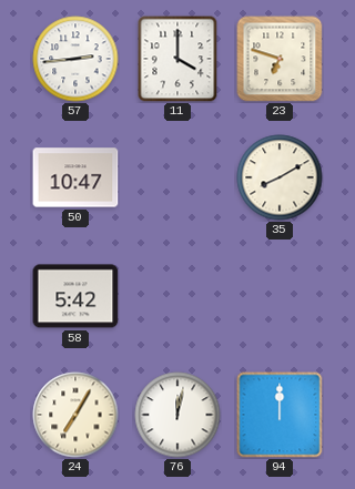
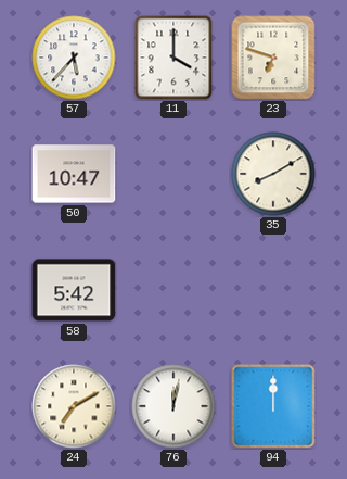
57: 2:44 -> 5:37 (74, 58)
24: 7:05 -> 7:10 (74, 406)
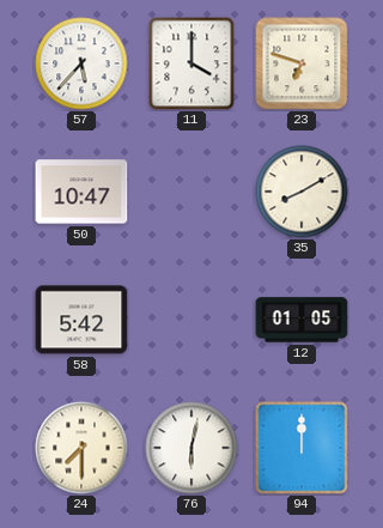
12: none -> 01:05 (302, 320)
24: 7:10 -> 7:30 (81, 448)
76: 12:02 -> 6:02 (191, 448)
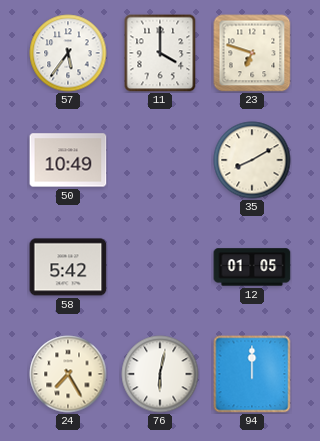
57: 5:37 -> 5:36 (68, 53)
50: 10:47 -> 10:49 (68, 160)
24: 7:30 -> 7:25 (68, 374)
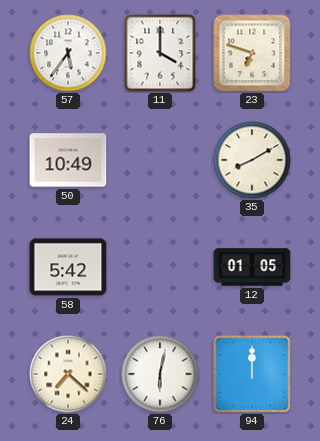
24: 7:25 -> 7:22 (68, 374)
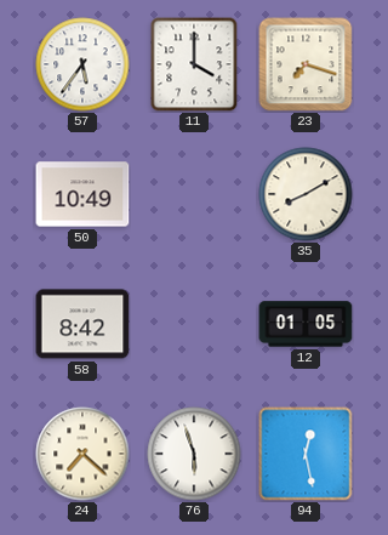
23: 6:48 -> 7:18 (306, 64)
58: 5:42 -> 8:42 (82, 324)
76: 6:02 -> 5:57 (194, 454)
94: 12:00 -> 12:28 (306, 454)
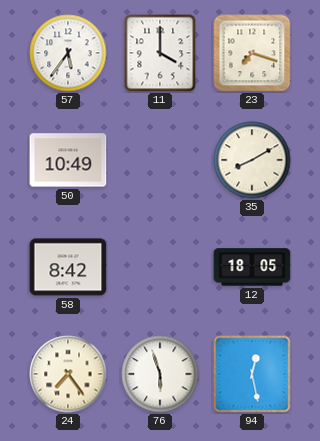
12: 01:05 -> 18:05 (252, 267)
24: 7:22 -> 7:24 (68, 374)
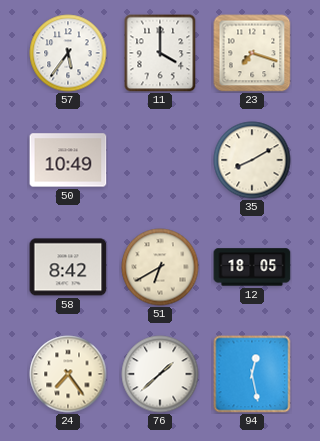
51: none -> 6:40 (160, 267)
76: 5:57 -> 1:38 (160, 374)
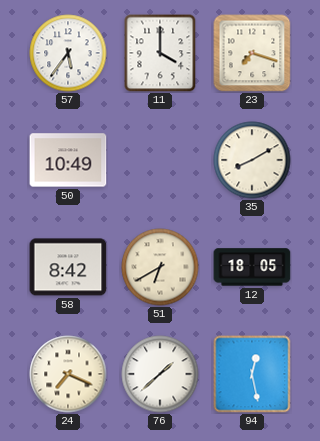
24: 7:24 -> 7:19 (68, 374)
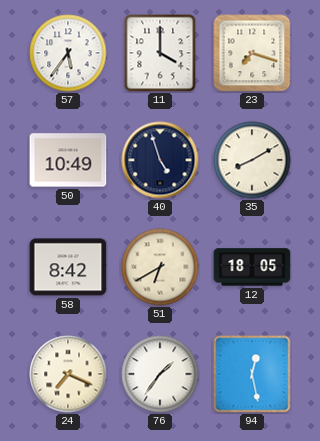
40: none -> 4:57 (160, 160)
76: 1:38 -> 1:36 (160, 374)
